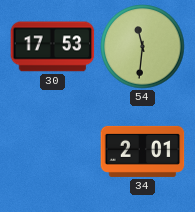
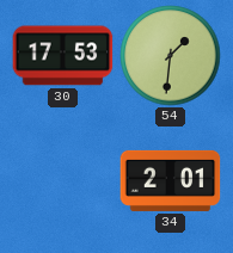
54: 11:31 -> 1:31 (171, 56)
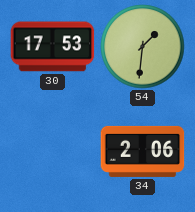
34: 2:01 -> 2:06 (143, 151)
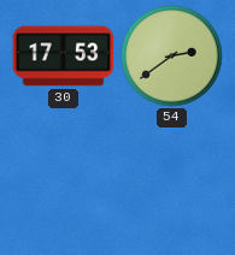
54: 1:31 -> 2:39 (172, 57)
34: 2:06 -> none (143, 151)
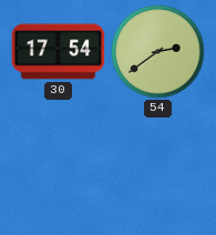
30: 17:53 -> 17:54 (59, 52)
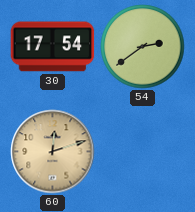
60: none -> 12:12 (53, 152)
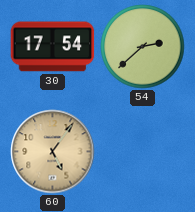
54: 2:39 -> 2:38 (143, 47)
60: 12:12 -> 5:06 (53, 152)
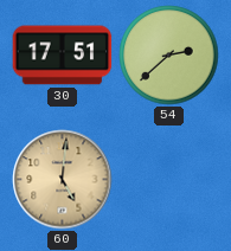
30: 17:54 -> 17:51 (63, 56)
60: 5:06 -> 5:01 (63, 180)
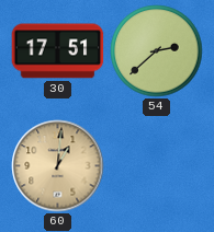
60: 5:01 -> 1:01 (58, 166)
